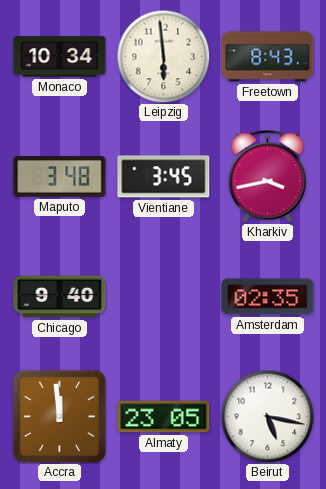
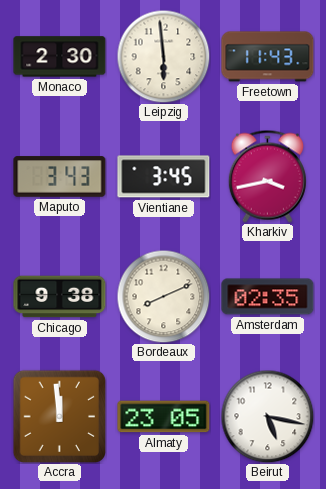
Monaco: 10:34 -> 2:30 (60, 57)
Freetown: 8:43 -> 11:43 (268, 57)
Maputo: 3:48 -> 3:43 (60, 177)
Chicago: 9:40 -> 9:38 (60, 297)
Bordeaux: none -> 8:11 (163, 296)
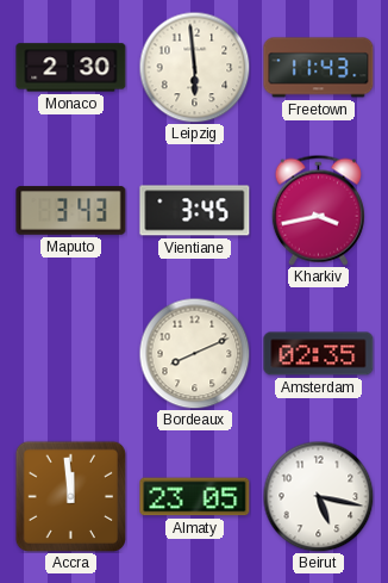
Chicago: 9:38 -> none (60, 297)
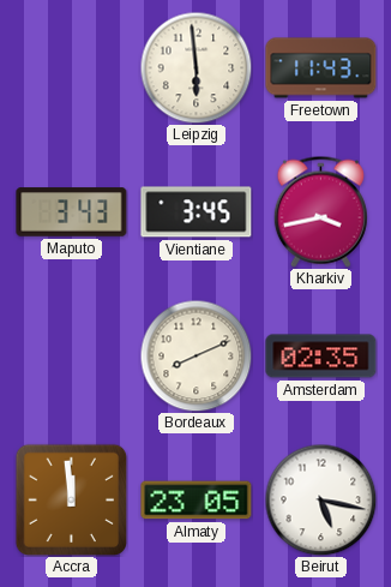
Monaco: 2:30 -> none (71, 68)
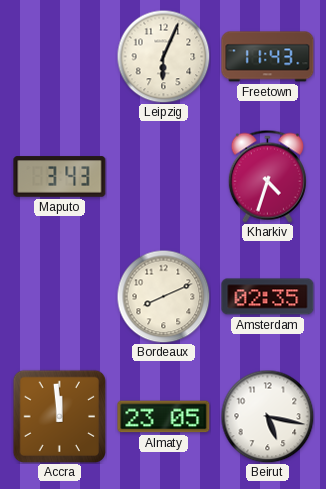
Leipzig: 5:59 -> 6:04 (163, 56)
Vientiane: 3:45 -> none (197, 212)
Kharkiv: 3:43 -> 4:33 (267, 176)
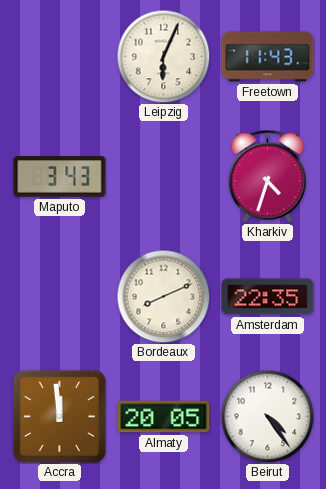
Amsterdam: 02:35 -> 22:35 (268, 297)
Almaty: 23:05 -> 20:05 (164, 417)
Beirut: 5:17 -> 4:24 (267, 416)
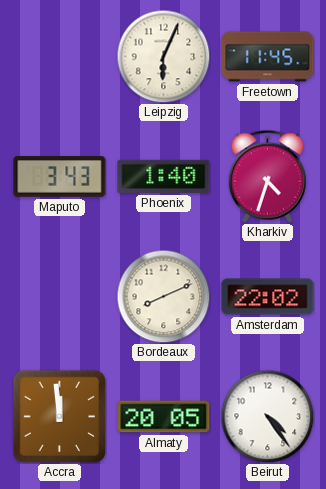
Freetown: 11:43 -> 11:45 (268, 57)
Phoenix: none -> 1:40 (164, 176)
Amsterdam: 22:35 -> 22:02 (268, 297)
